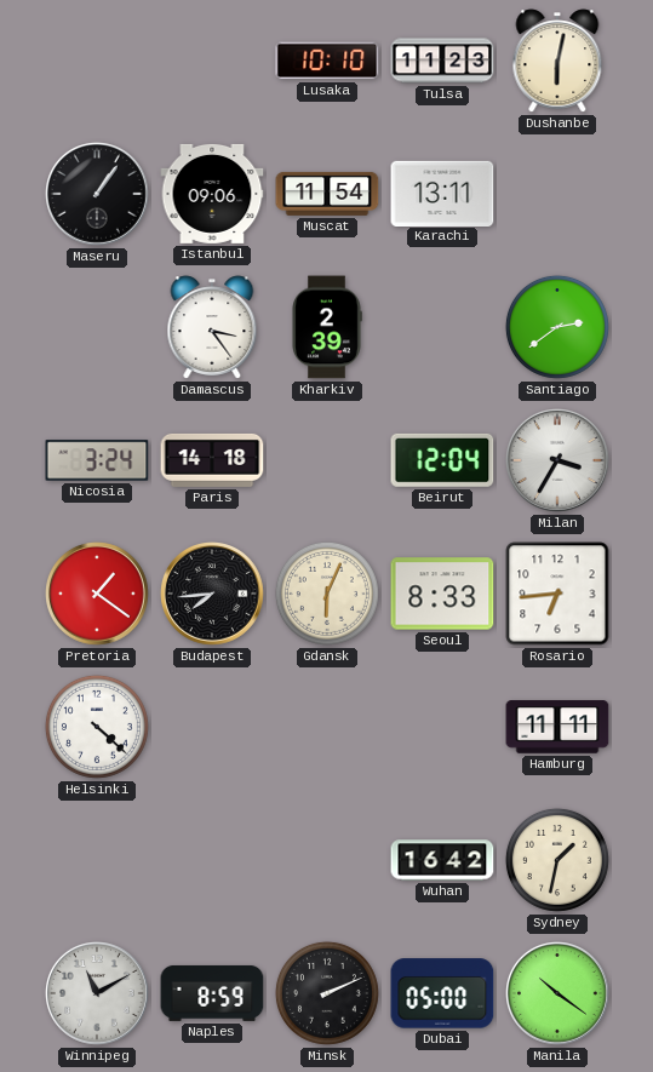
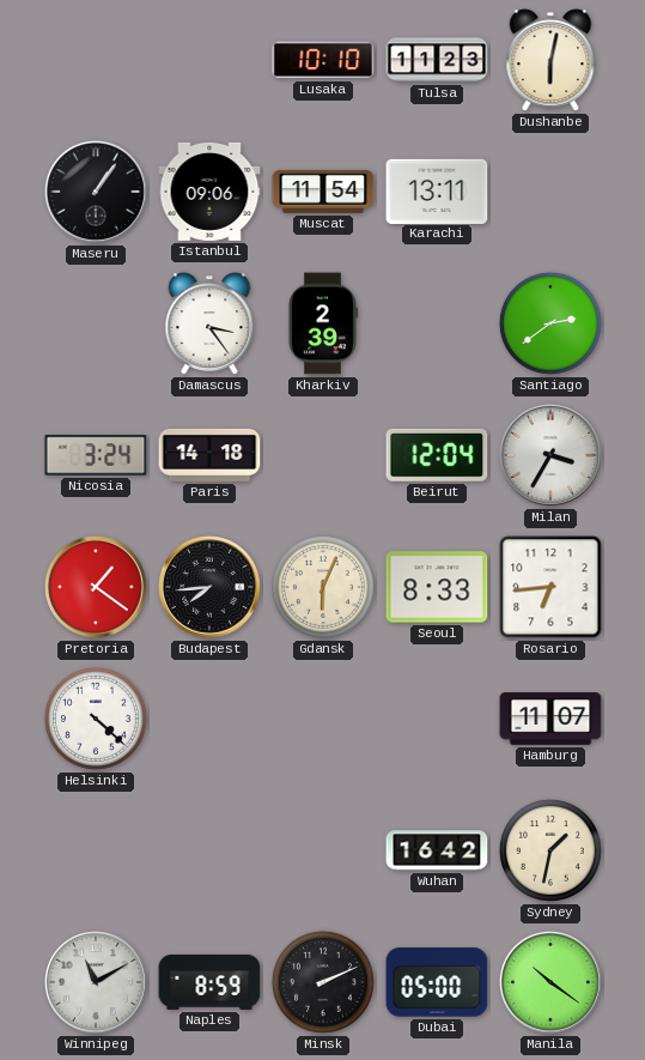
Hamburg: 11:11 -> 11:07 (550, 719)
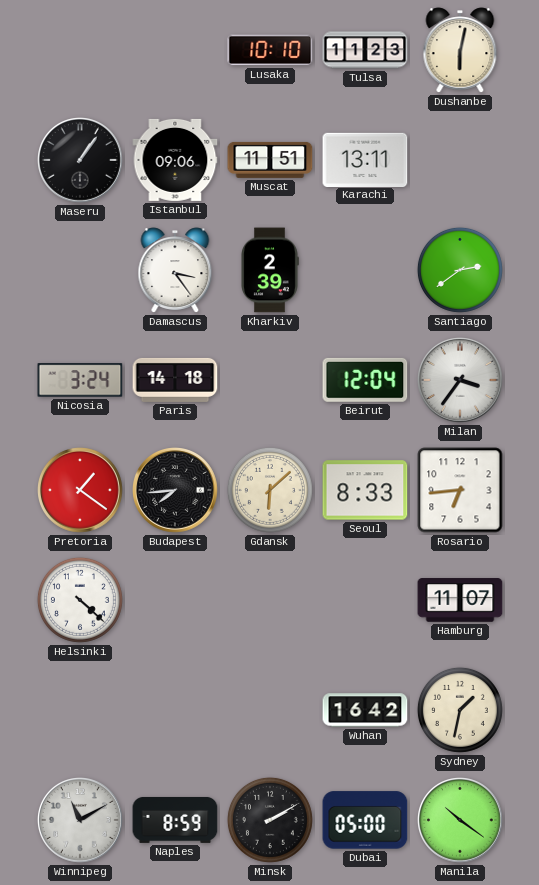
Muscat: 11:54 -> 11:51 (270, 160)
Milan: 3:35 -> 3:36 (461, 381)
Gdansk: 6:04 -> 6:08 (270, 490)
Minsk: 2:11 -> 2:10 (270, 820)
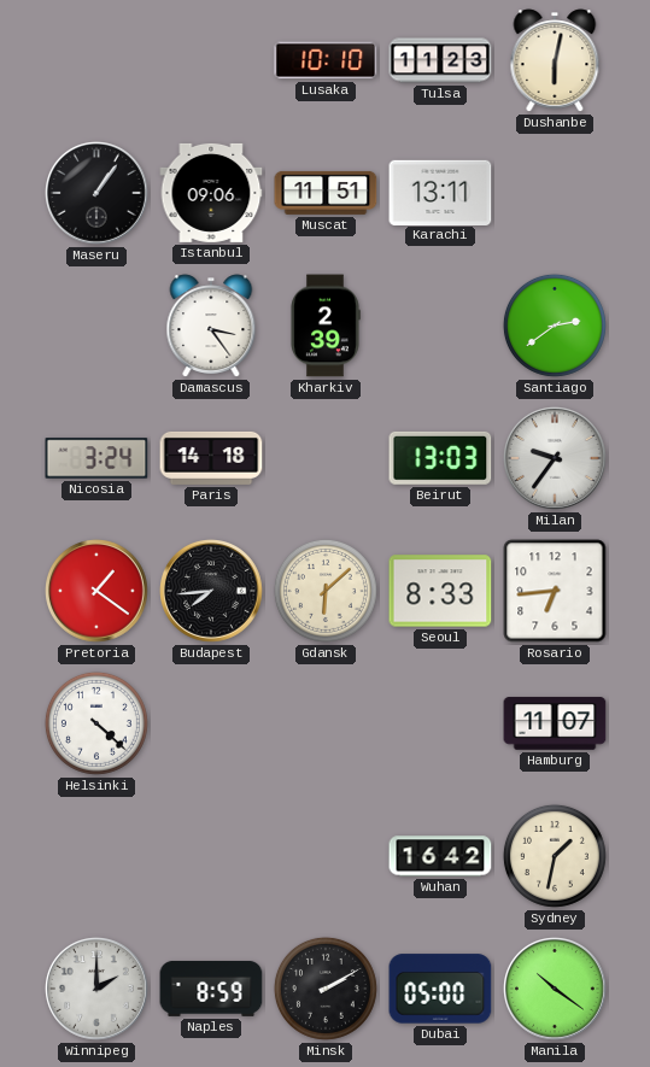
Beirut: 12:04 -> 13:03 (440, 458)
Milan: 3:36 -> 9:36 (556, 459)
Winnipeg: 11:10 -> 2:00 (98, 990)
